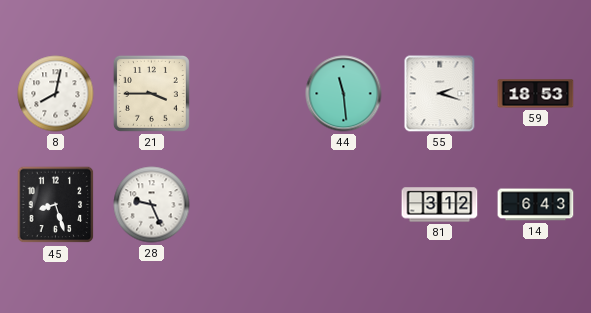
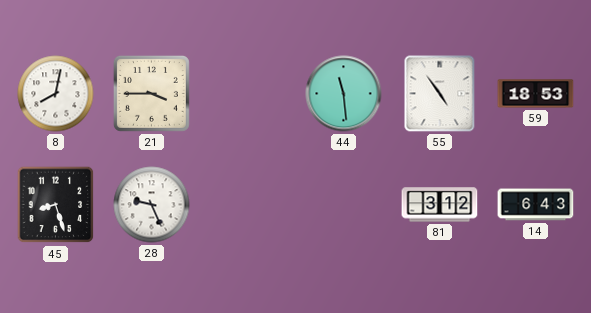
55: 2:18 -> 4:54 (440, 94)
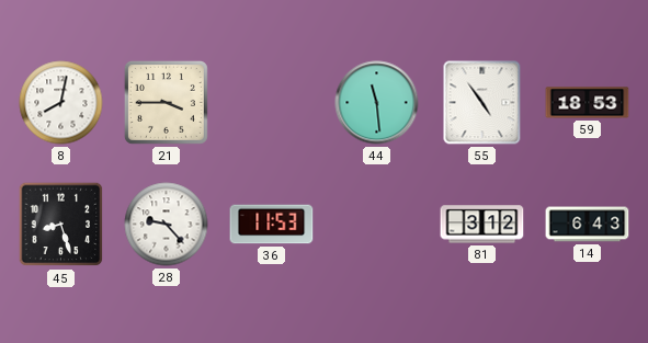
28: 9:26 -> 9:23 (167, 225)
36: none -> 11:53 (272, 225)
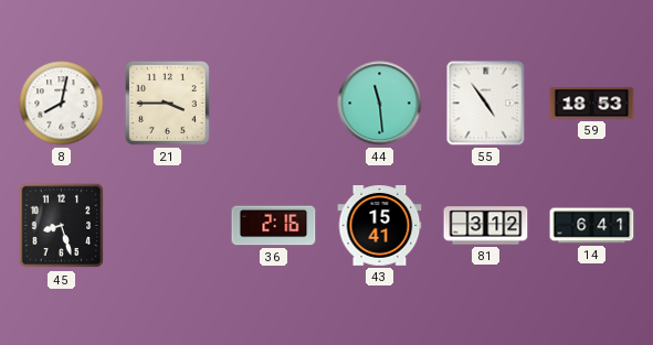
28: 9:23 -> none (167, 225)
36: 11:53 -> 2:16 (274, 226)
43: none -> 15:41 (380, 226)
14: 6:43 -> 6:41 (592, 226)
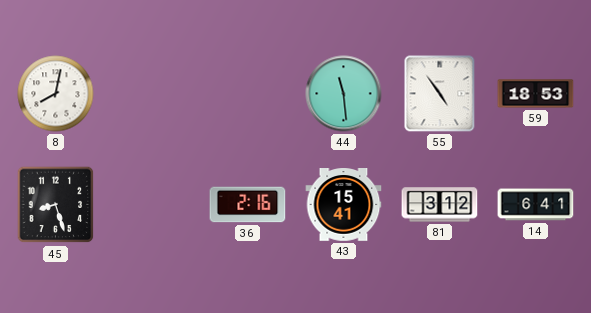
21: 3:45 -> none (167, 103)
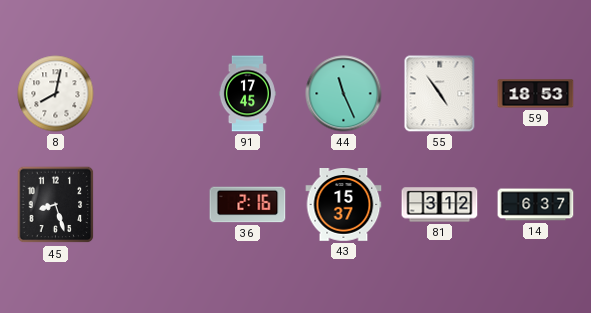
91: none -> 17:45 (247, 94)
44: 11:29 -> 11:26 (344, 94)
43: 15:41 -> 15:37 (344, 205)
14: 6:41 -> 6:37 (536, 205)
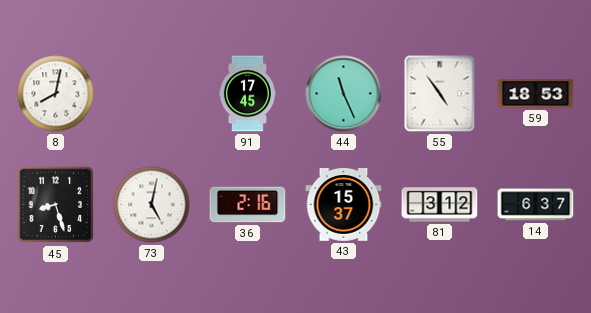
73: none -> 5:02 (152, 205)
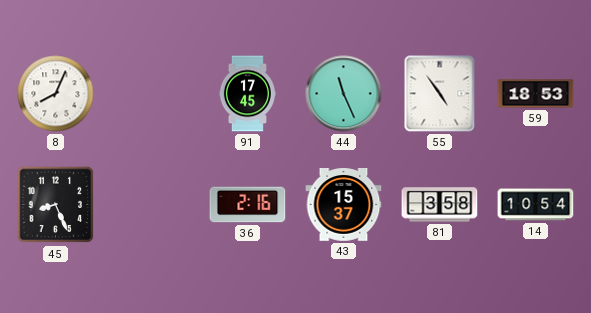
8: 8:02 -> 8:04 (56, 94)
45: 8:27 -> 8:26 (56, 205)
73: 5:02 -> none (152, 205)
81: 3:12 -> 3:58 (440, 205)
14: 6:37 -> 10:54 (536, 205)
